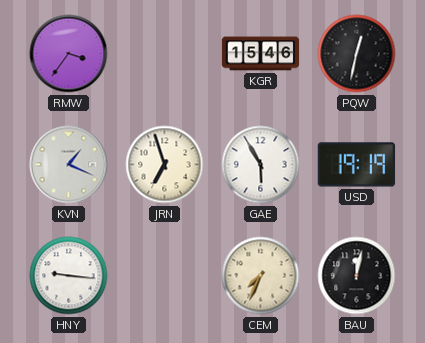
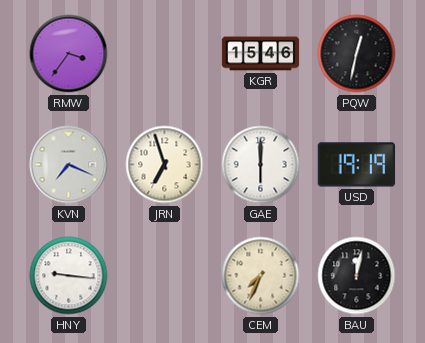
KVN: 1:19 -> 7:19 (69, 165)
GAE: 5:55 -> 6:00 (261, 165)
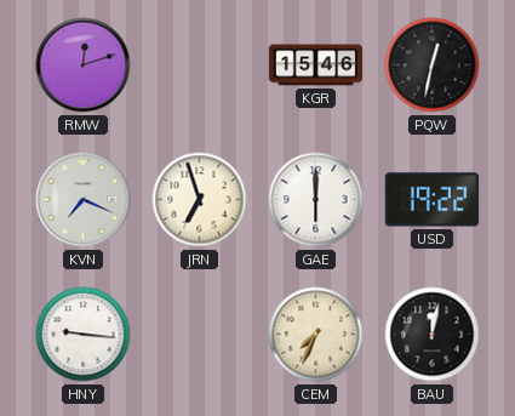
RMW: 3:36 -> 12:12 (84, 65)
USD: 19:19 -> 19:22 (433, 200)
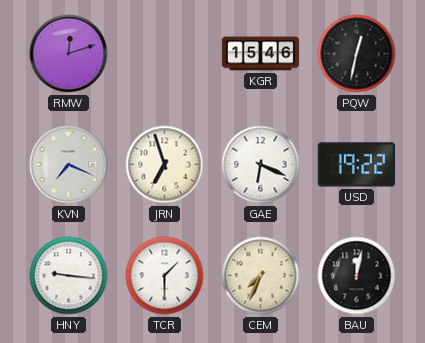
GAE: 6:00 -> 6:19 (261, 165)
TCR: none -> 1:30 (165, 276)
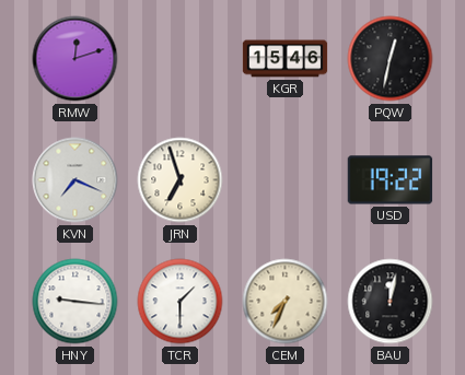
GAE: 6:19 -> none (261, 165)
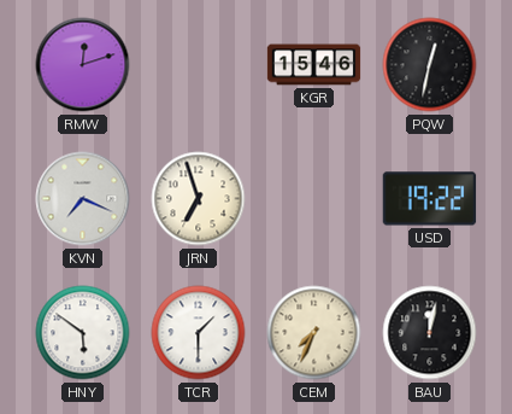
HNY: 9:16 -> 5:51 (83, 333)
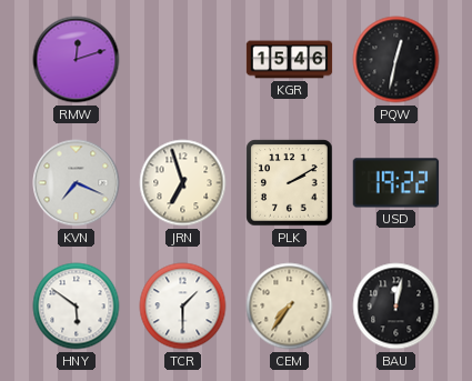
PLK: none -> 2:10 (290, 183)
CEM: 7:34 -> 7:36 (290, 307)
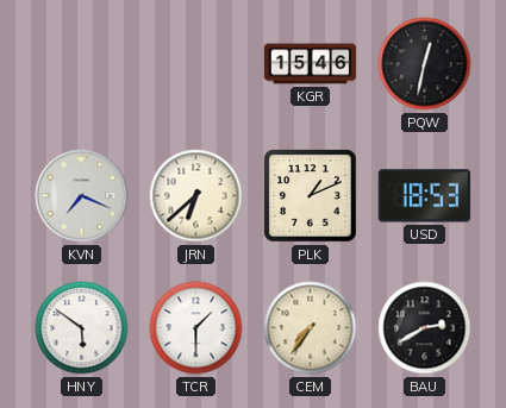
RMW: 12:12 -> none (77, 60)
JRN: 6:57 -> 6:38 (196, 196)
PLK: 2:10 -> 1:11 (311, 196)
USD: 19:22 -> 18:53 (425, 196)
BAU: 12:02 -> 2:40 (425, 328)
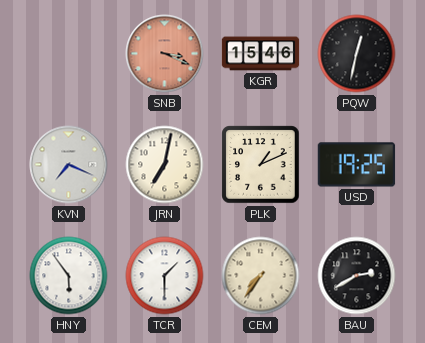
SNB: none -> 3:19 (165, 54)
JRN: 6:38 -> 7:02 (165, 165)
USD: 18:53 -> 19:25 (357, 165)
HNY: 5:51 -> 5:54 (69, 276)
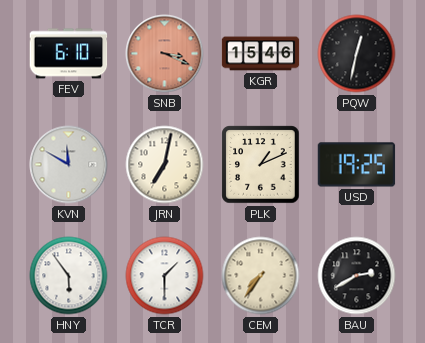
FEV: none -> 6:10 (69, 54)
KVN: 7:19 -> 11:50 (69, 165)
